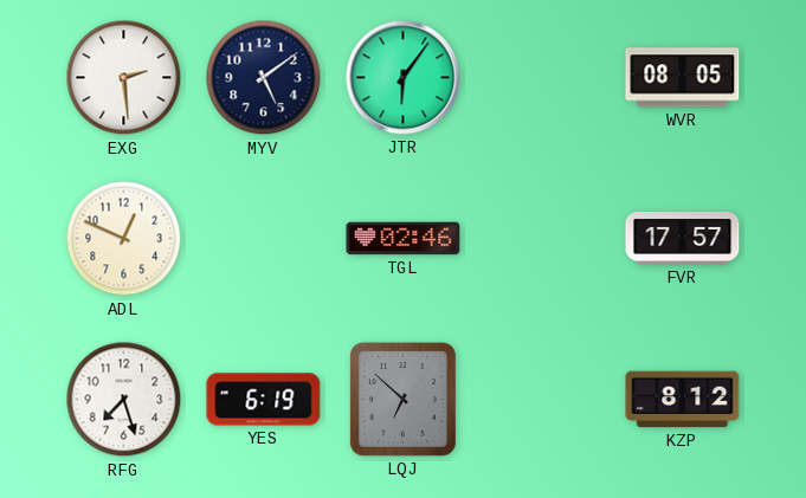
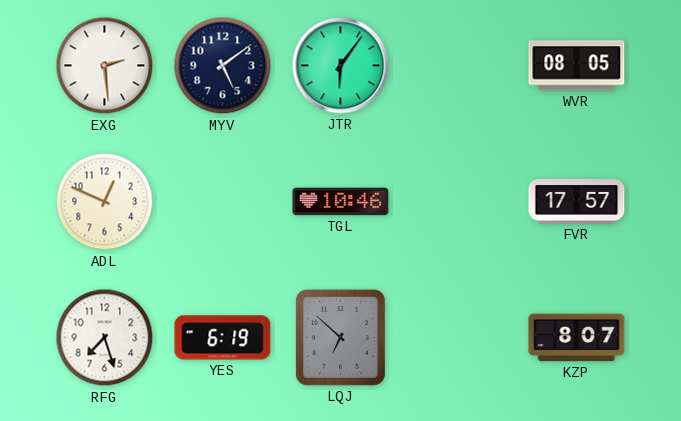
TGL: 02:46 -> 10:46 (341, 202)
KZP: 8:12 -> 8:07 (577, 338)
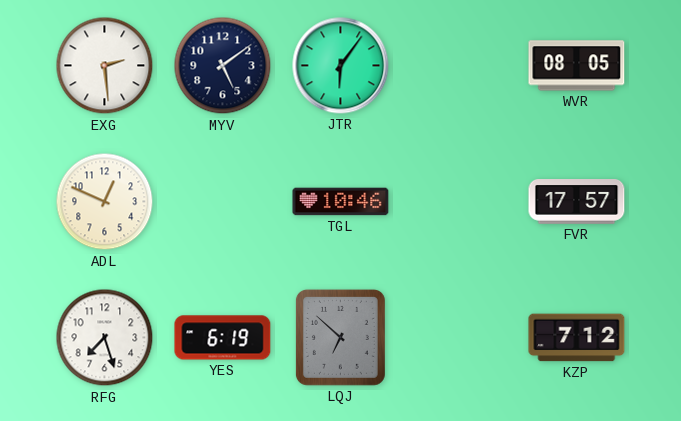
KZP: 8:07 -> 7:12 (577, 338)
